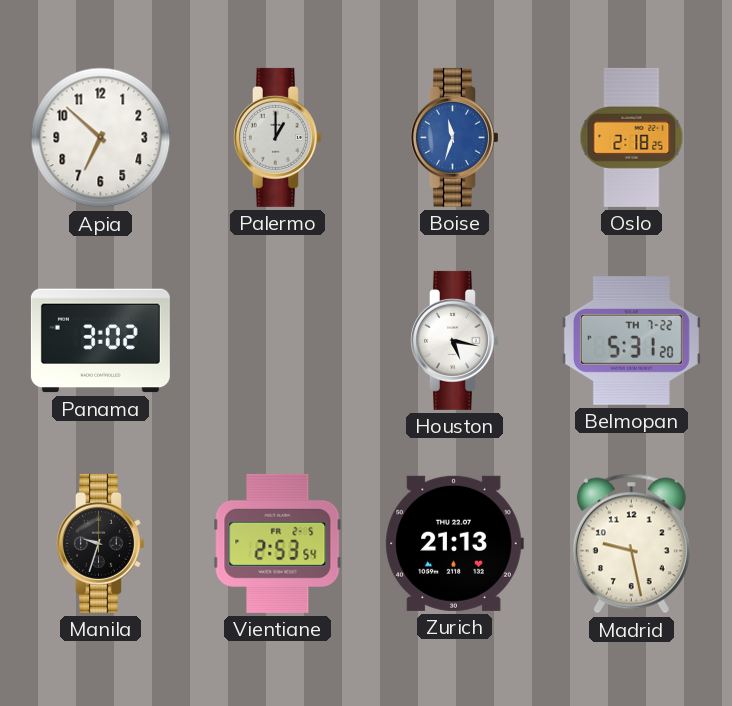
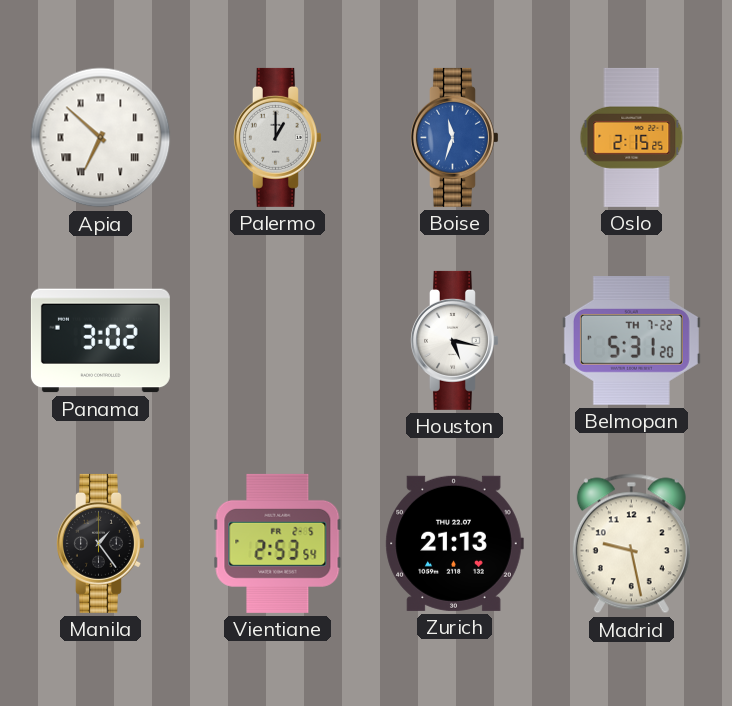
Apia numerals: Arabic -> Roman (101, 138)
Oslo: 2:18 -> 2:15 (632, 137)
Manila: 9:33 -> 1:24 (101, 543)
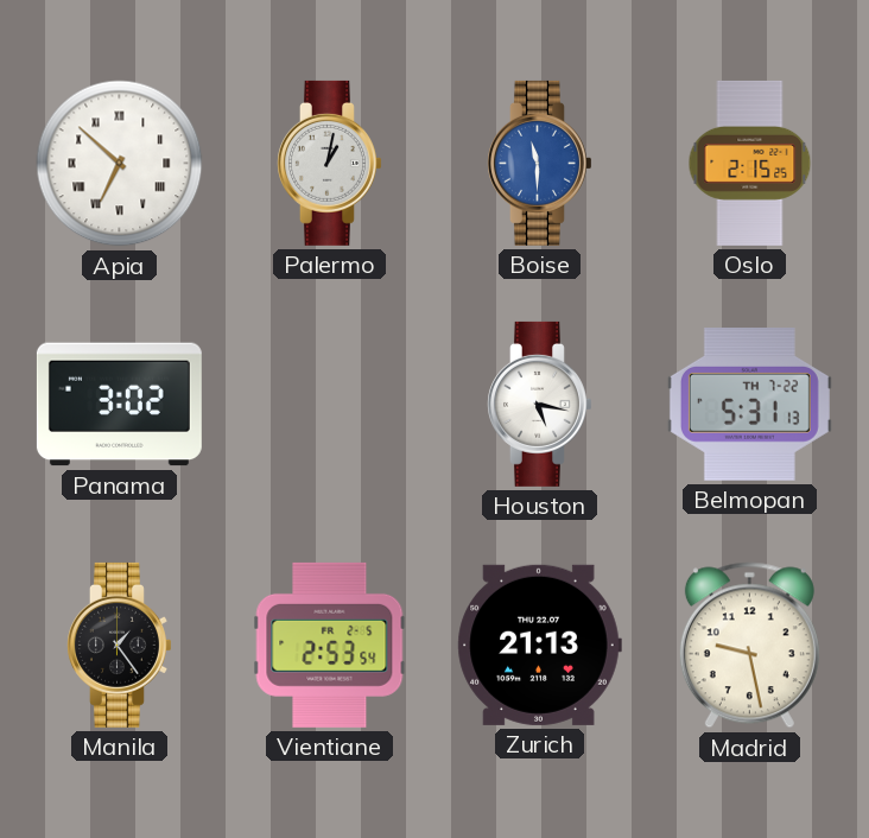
Palermo: 1:00 -> 1:02 (330, 163)
Boise: 11:33 -> 11:30 (540, 163)
Belmopan: 5:31:20 -> 5:31:13 (749, 405)
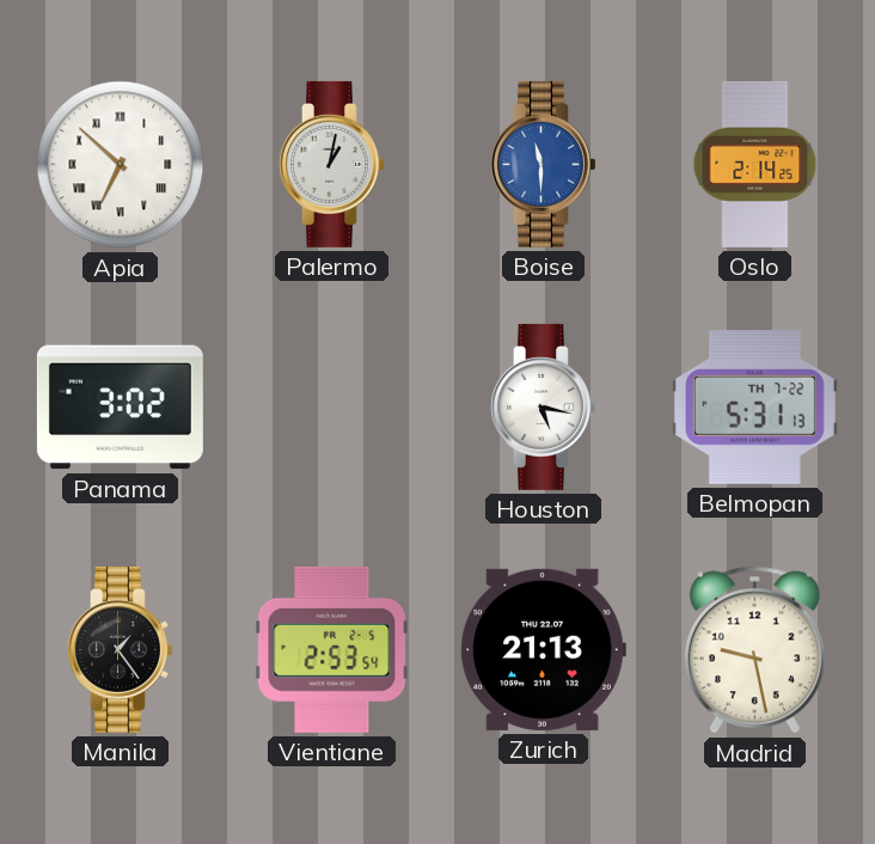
Oslo: 2:15 -> 2:14 (755, 164)
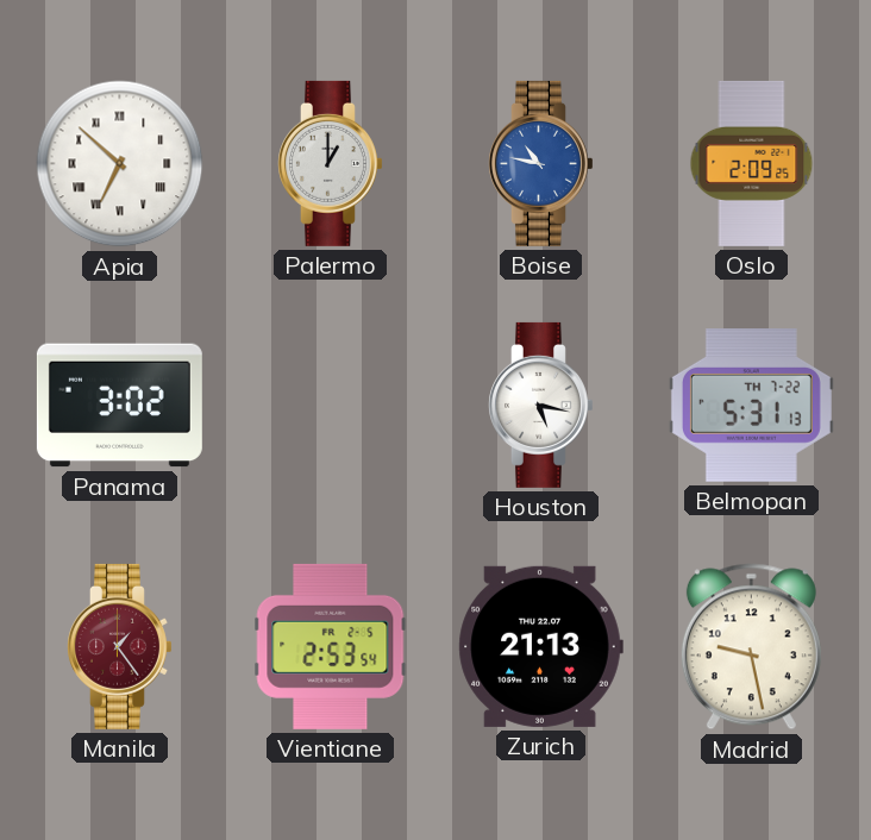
Palermo: 1:02 -> 1:00 (331, 163)
Boise: 11:30 -> 10:47 (541, 163)
Oslo: 2:14 -> 2:09 (752, 163)
Manila dial: black -> burgundy (120, 646)
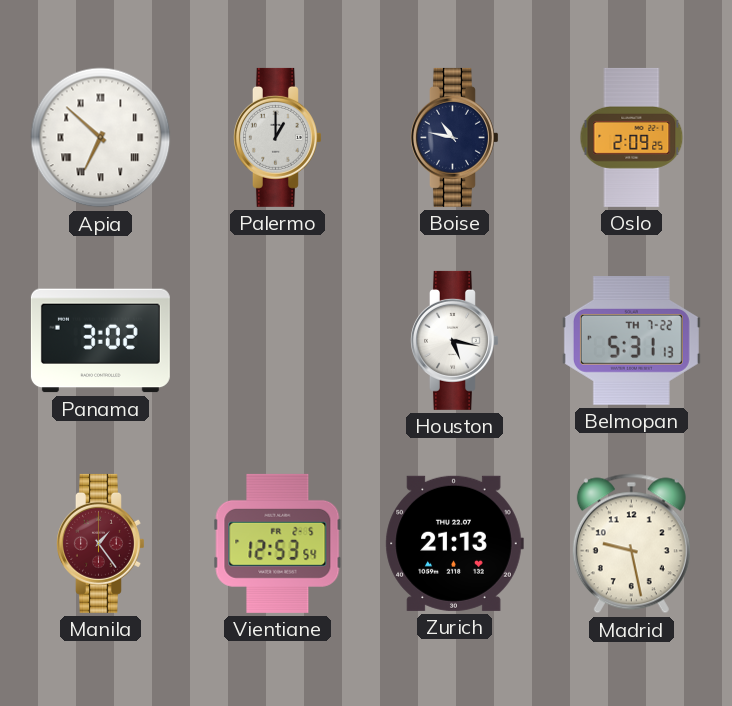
Boise dial: blue -> navy (455, 137)
Vientiane: 2:53 -> 12:53 (278, 543)
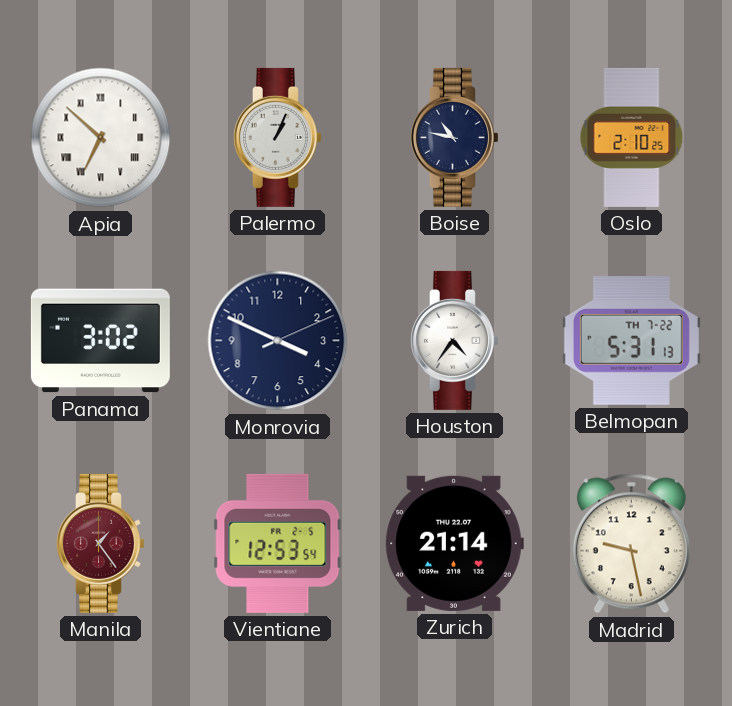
Palermo: 1:00 -> 1:04 (278, 137)
Oslo: 2:09 -> 2:10 (632, 137)
Monrovia: none -> 3:49 (278, 341)
Houston: 5:17 -> 4:36 (455, 340)
Zurich: 21:13 -> 21:14 (454, 543)
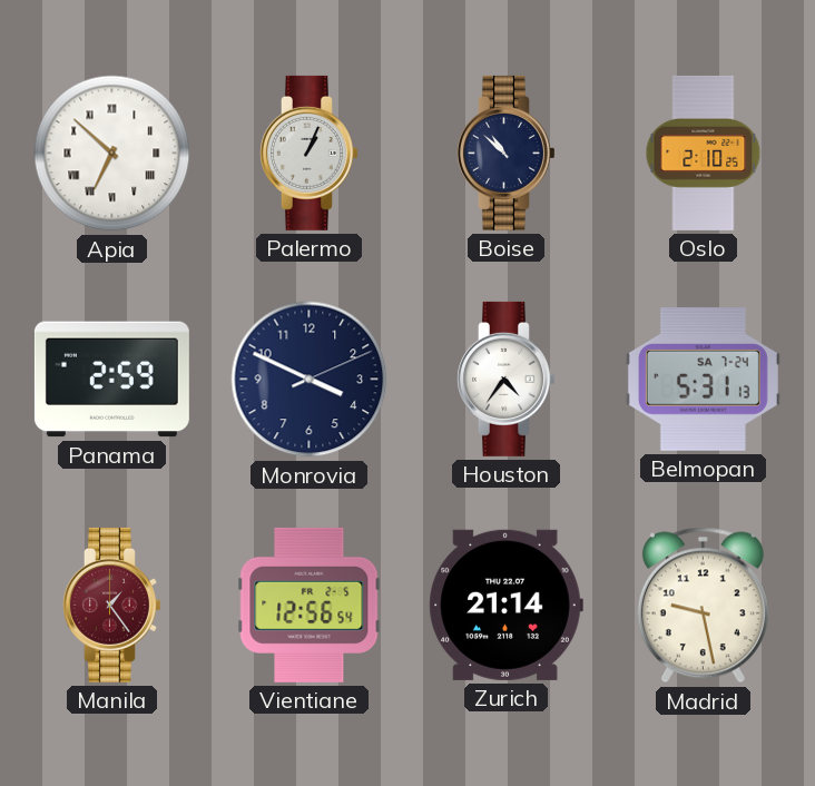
Boise: 10:47 -> 10:52 (507, 153)
Panama: 3:02 -> 2:59 (111, 380)
Belmopan date: TH 7-22 -> SA 7-24 (703, 380)
Vientiane: 12:53 -> 12:56 (310, 605)
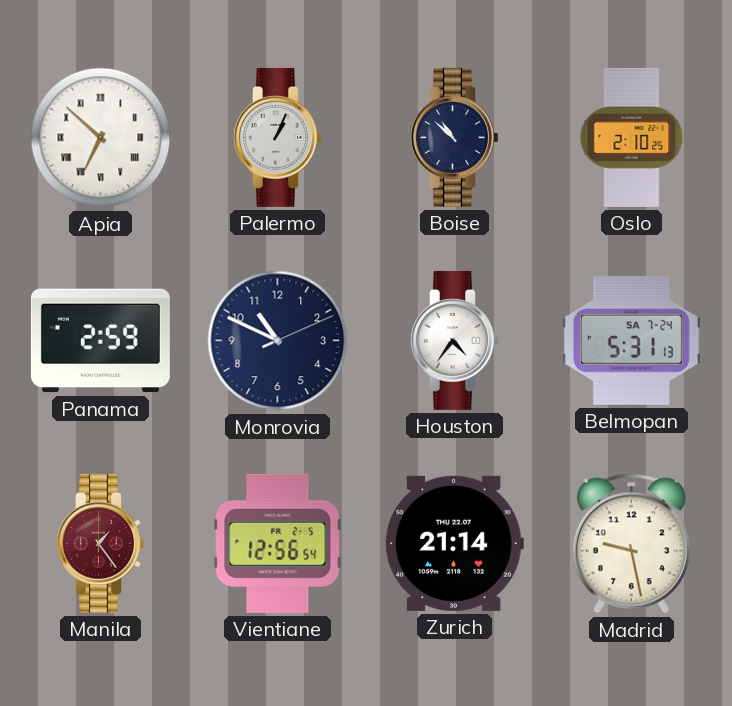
Monrovia: 3:49 -> 10:49 (278, 341)
